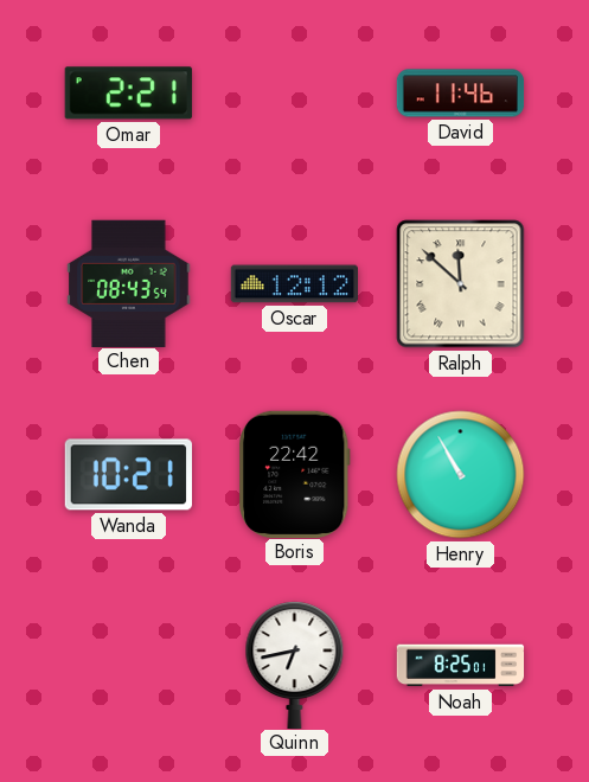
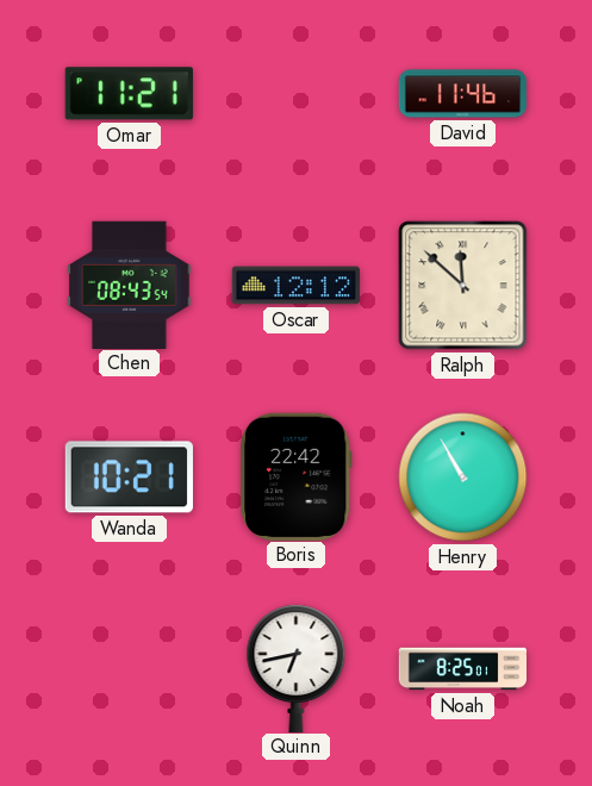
Omar: 2:21 -> 11:21 (129, 94)
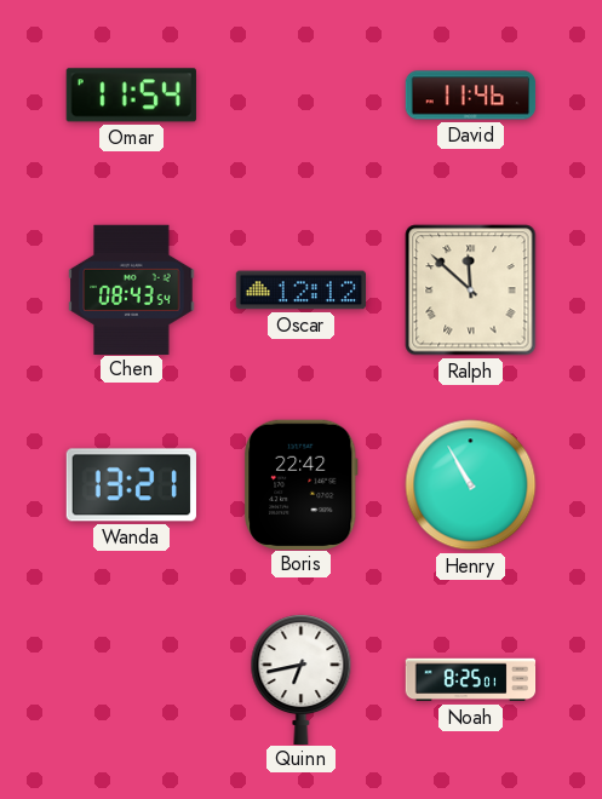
Omar: 11:21 -> 11:54 (131, 96)
Wanda: 10:21 -> 13:21 (131, 485)
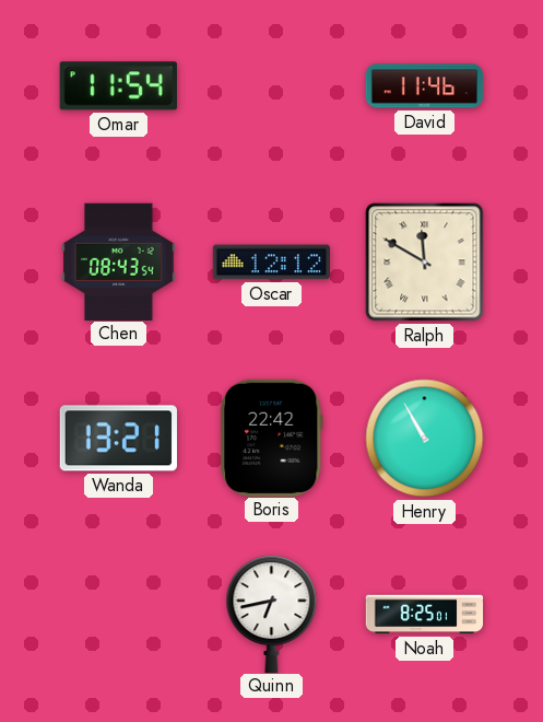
Ralph: 11:52 -> 11:50 (425, 263)
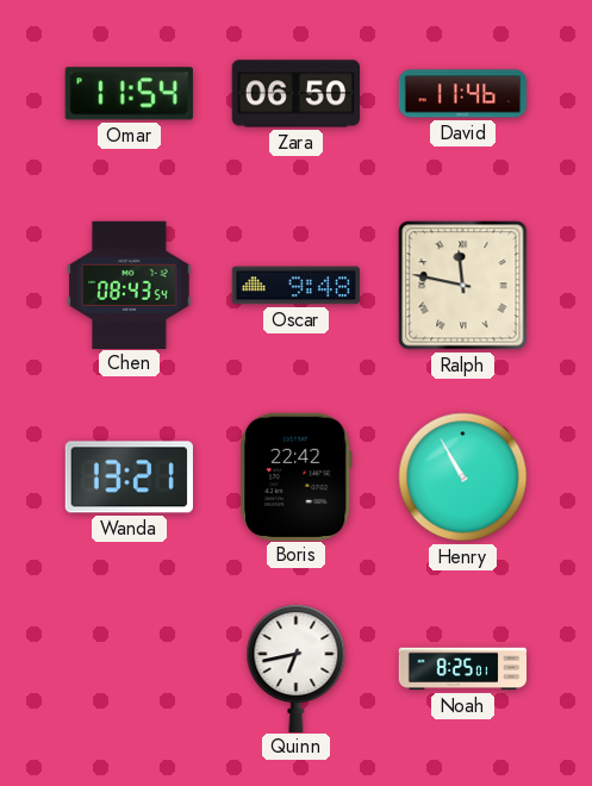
Zara: none -> 06:50 (295, 94)
Oscar: 12:12 -> 9:48 (295, 286)
Ralph: 11:50 -> 11:47 (463, 286)
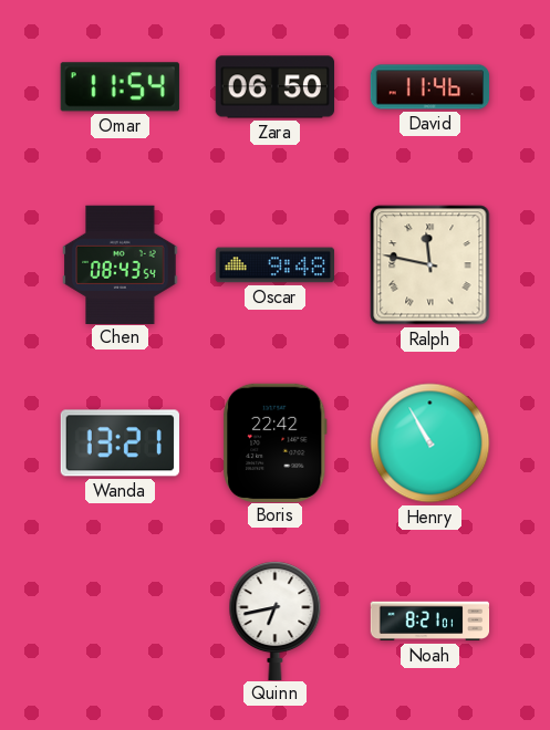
Noah: 8:25 -> 8:21 (430, 622)
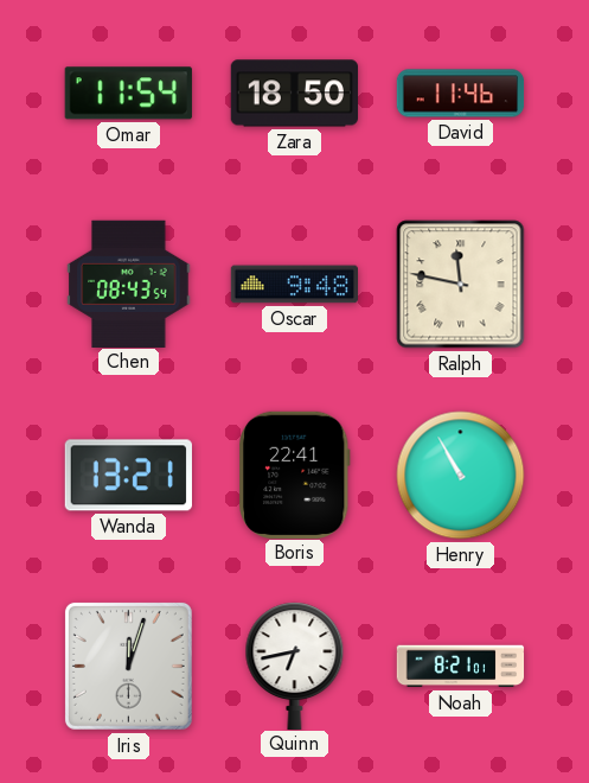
Zara: 06:50 -> 18:50 (294, 94)
Boris: 22:42 -> 22:41 (295, 475)
Iris: none -> 12:03 (128, 666)
